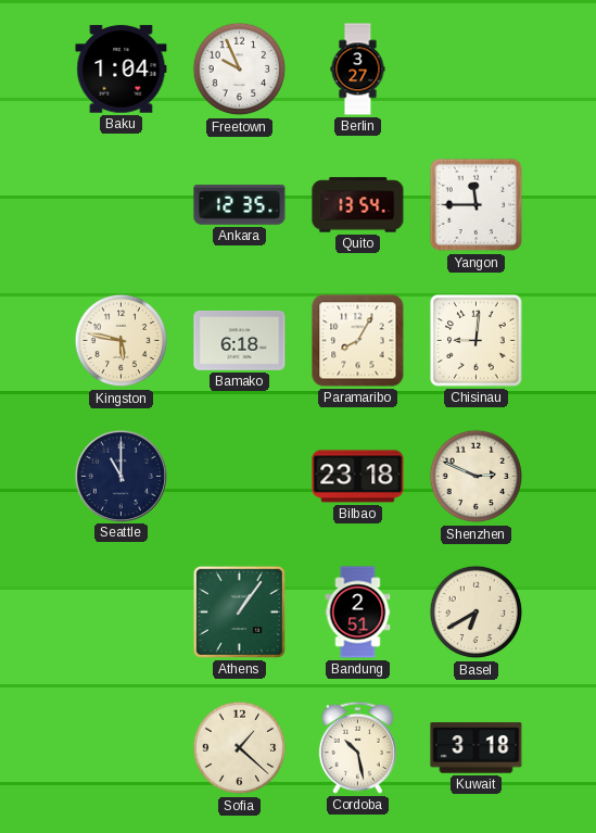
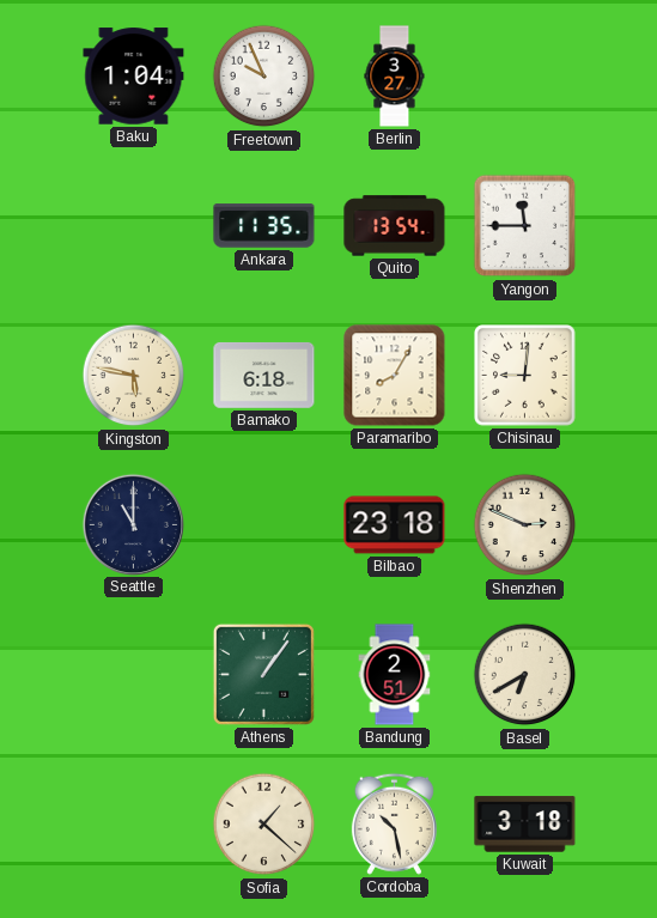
Ankara: 12:35 -> 11:35 (264, 226)
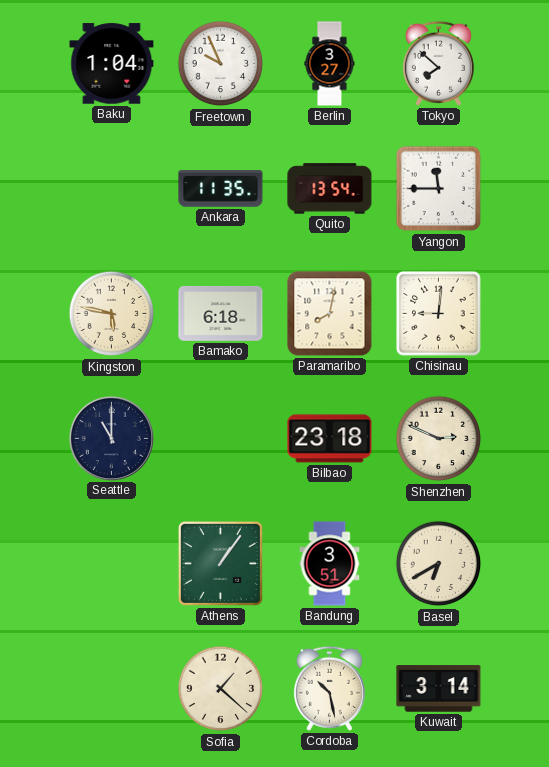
Tokyo: none -> 7:52 (438, 63)
Paramaribo: 8:05 -> 8:02 (330, 314)
Bandung: 2:51 -> 3:51 (330, 564)
Kuwait: 3:18 -> 3:14 (439, 689)
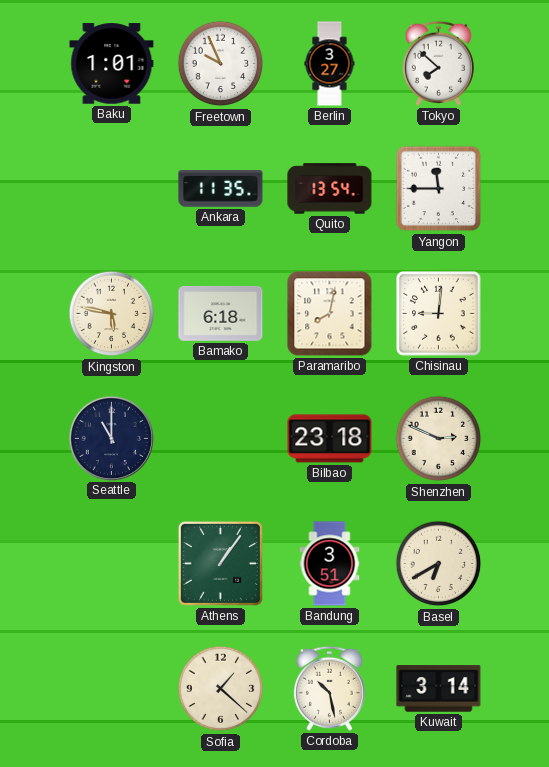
Baku: 1:04 -> 1:01 (112, 64)
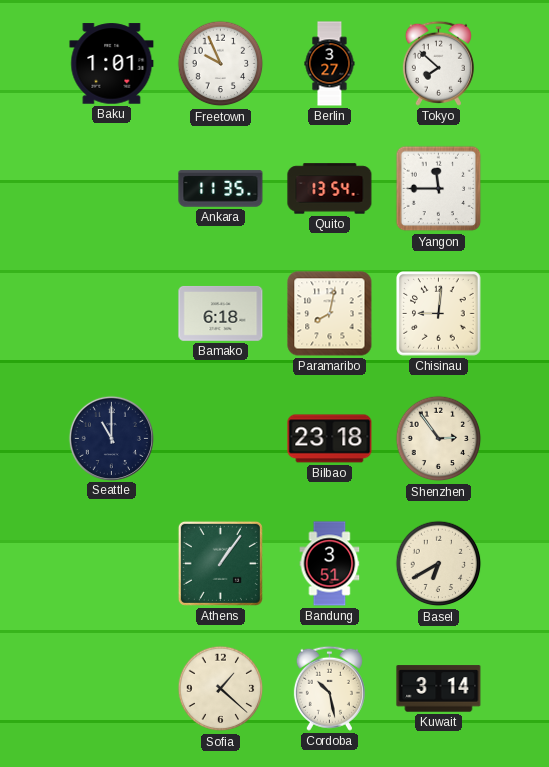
Kingston: 5:47 -> none (112, 314)
Shenzhen: 2:49 -> 2:54 (439, 439)
